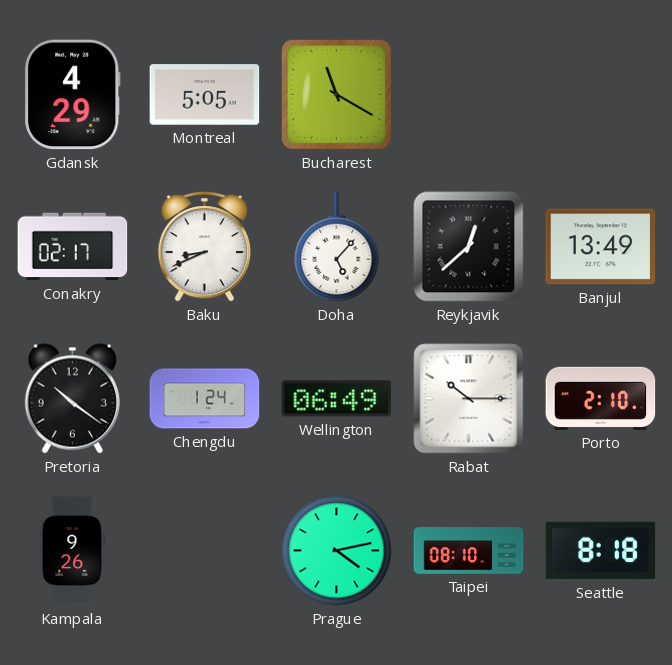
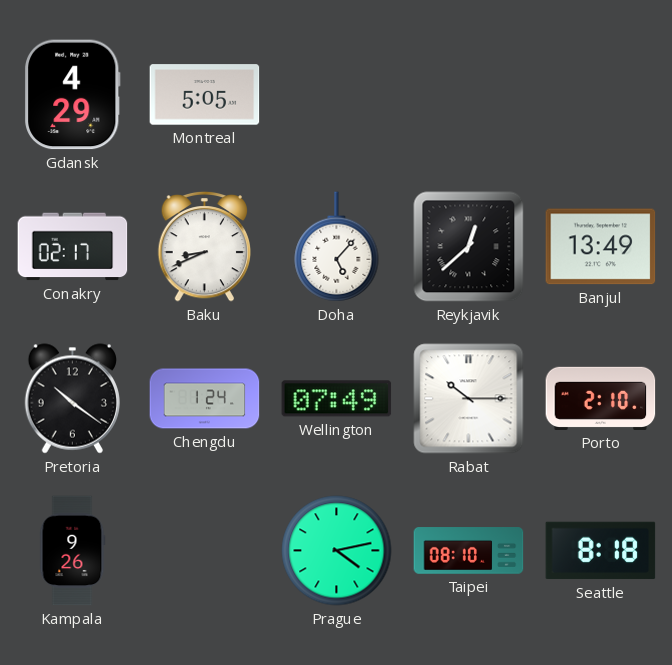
Bucharest: 11:20 -> none (336, 94)
Wellington: 06:49 -> 07:49 (337, 399)
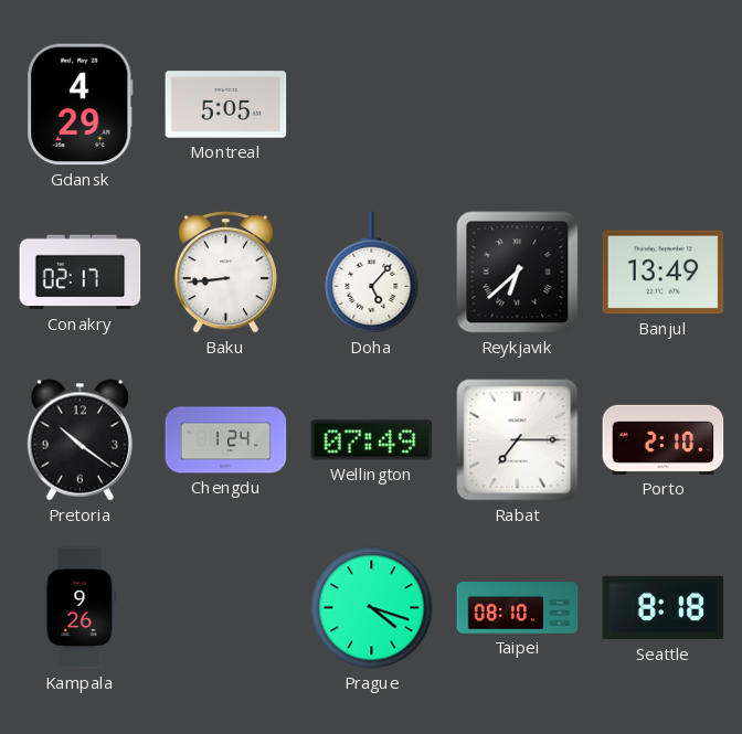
Baku: 8:41 -> 8:44 (225, 272)
Reykjavik: 12:38 -> 6:38 (518, 273)
Rabat: 10:15 -> 7:15 (518, 440)
Prague: 4:13 -> 4:18 (372, 608)
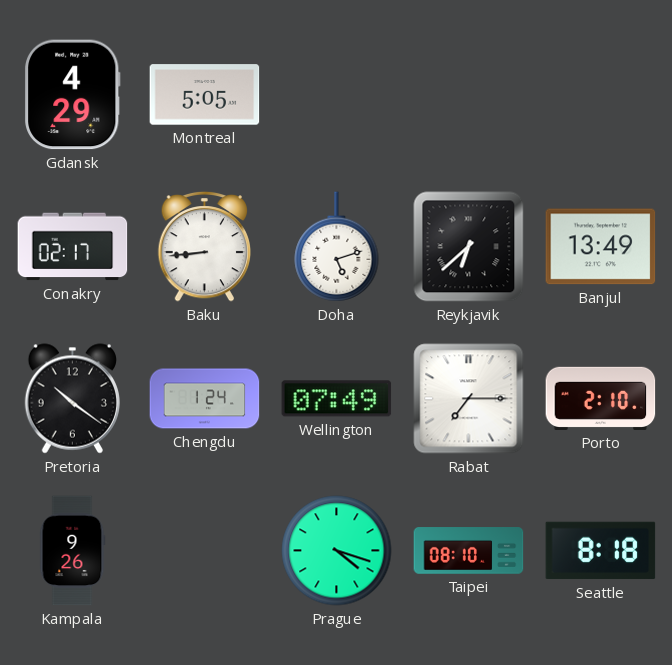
Doha: 5:07 -> 5:12 (337, 247)
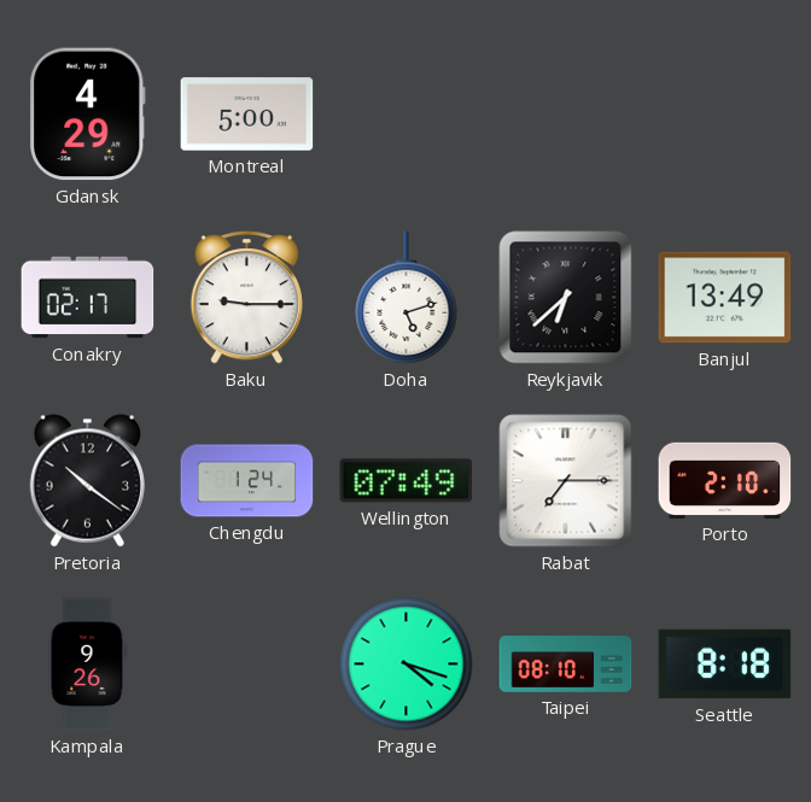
Montreal: 5:05 -> 5:00 (247, 115)
Baku: 8:44 -> 9:15 (246, 297)
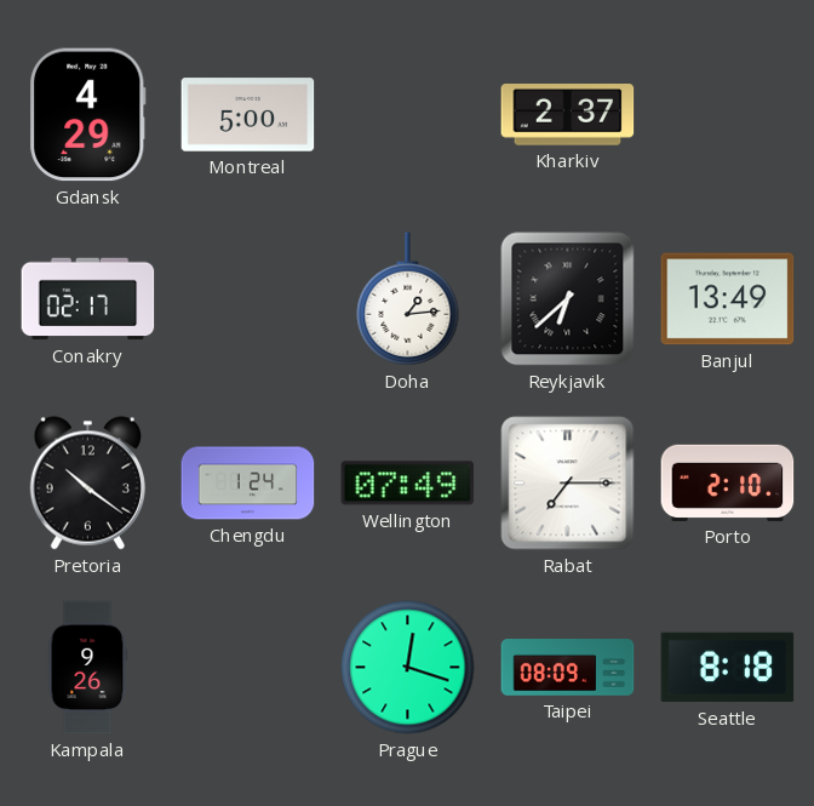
Kharkiv: none -> 2:37 (568, 115)
Baku: 9:15 -> none (246, 297)
Doha: 5:12 -> 1:14 (408, 299)
Prague: 4:18 -> 12:18 (408, 668)
Taipei: 08:10 -> 08:09 (568, 668)
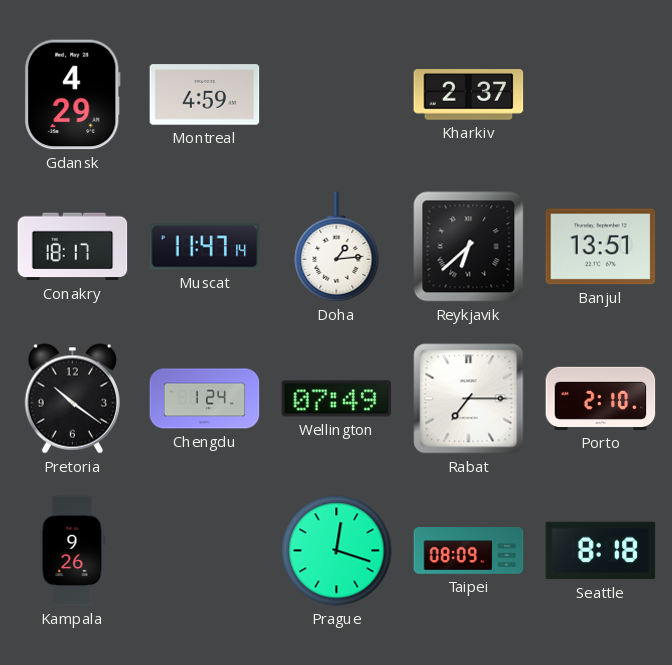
Montreal: 5:00 -> 4:59 (205, 95)
Conakry: 02:17 -> 18:17 (73, 247)
Muscat: none -> 11:47 (205, 247)
Banjul: 13:49 -> 13:51 (601, 247)
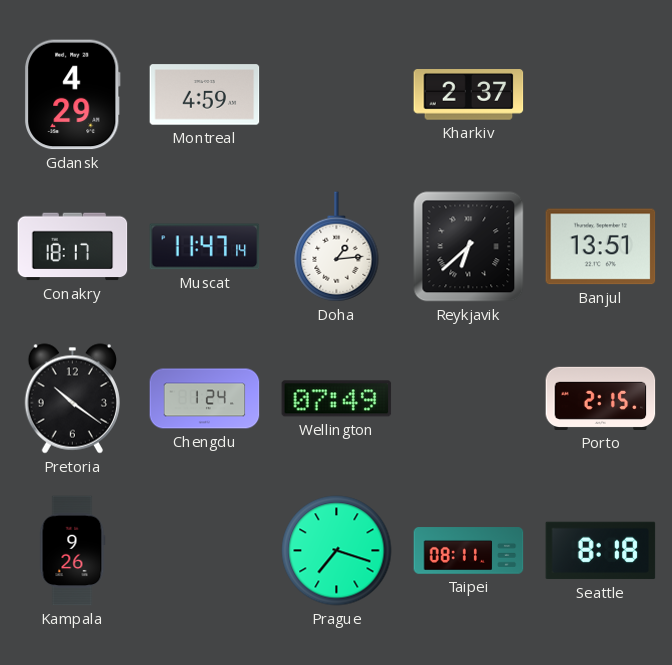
Rabat: 7:15 -> none (469, 399)
Porto: 2:10 -> 2:15 (601, 398)
Prague: 12:18 -> 7:18 (337, 551)
Taipei: 08:09 -> 08:11 (469, 551)
